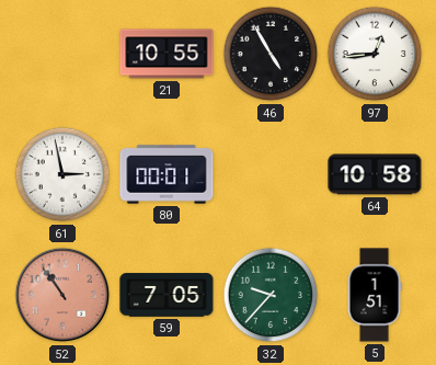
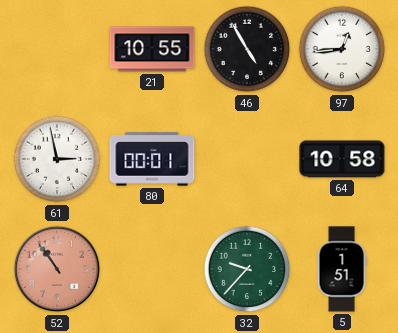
59: 7:05 -> none (167, 295)
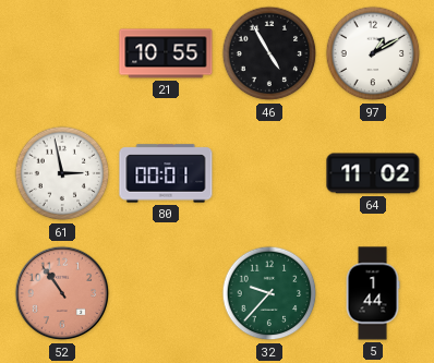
97: 12:44 -> 1:10 (373, 53)
64: 10:58 -> 11:02 (373, 173)
5: 1:51 -> 1:44 (373, 293)
